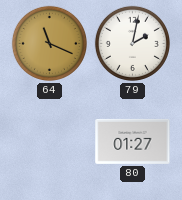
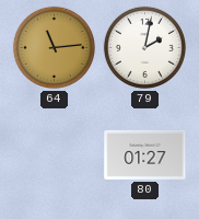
64: 11:19 -> 11:14 (54, 47)
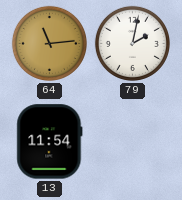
13: none -> 11:54 (50, 142)
80: 01:27 -> none (145, 154)
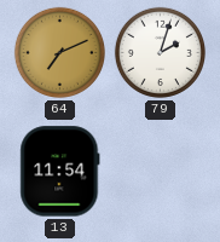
64: 11:14 -> 7:11 (59, 52)
79: 2:02 -> 2:03 (160, 52)
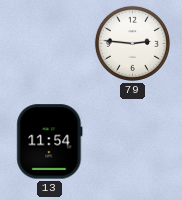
64: 7:11 -> none (59, 52)
79: 2:03 -> 2:46 (132, 43)
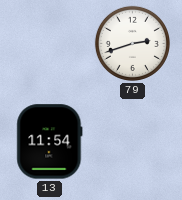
79: 2:46 -> 2:42 (132, 43)
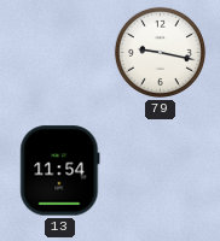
79: 2:42 -> 9:17 (160, 52)
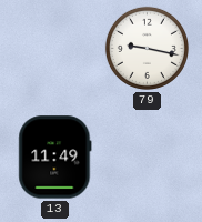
13: 11:54 -> 11:49 (55, 158)
